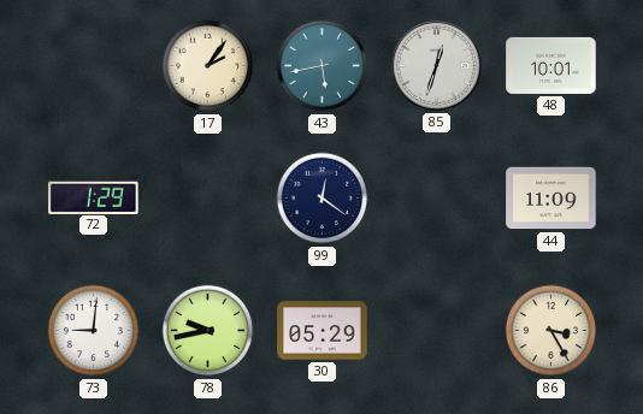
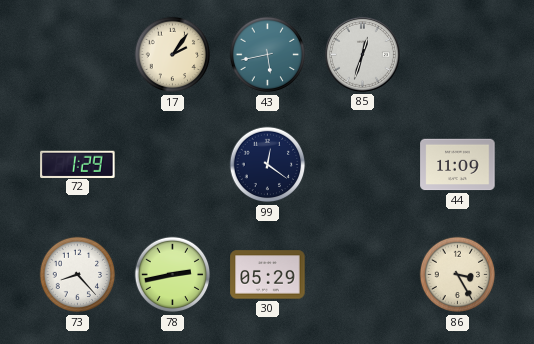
48: 10:01 -> none (551, 65)
73: 9:01 -> 8:23 (78, 275)
78: 9:43 -> 2:43 (173, 275)
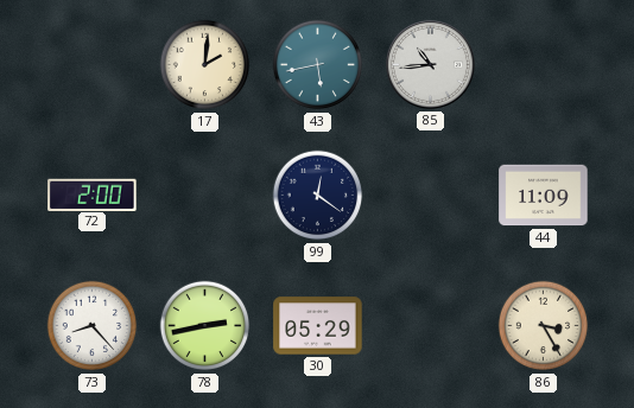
17: 2:06 -> 2:01 (205, 65)
85: 12:33 -> 10:44 (430, 64)
72: 1:29 -> 2:00 (93, 195)
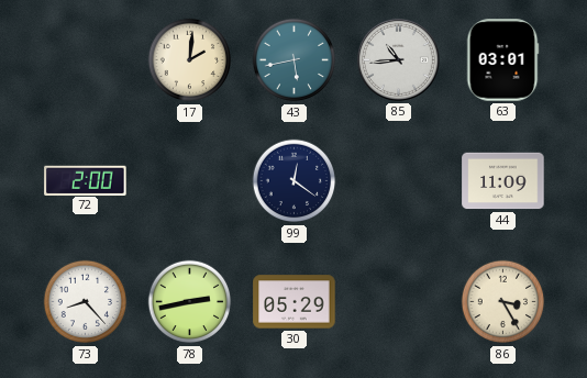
63: none -> 03:01 (502, 60)
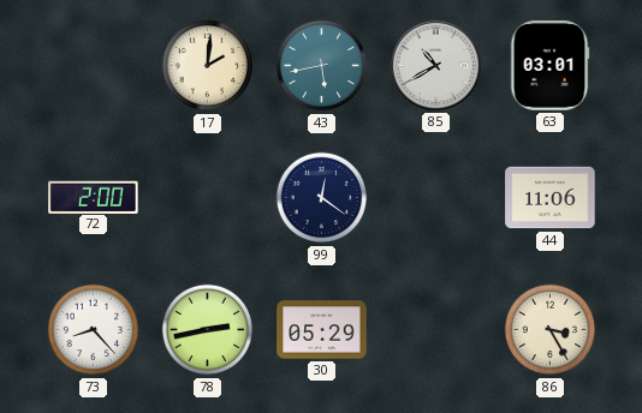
85: 10:44 -> 10:40 (435, 65)
44: 11:09 -> 11:06 (551, 198)
